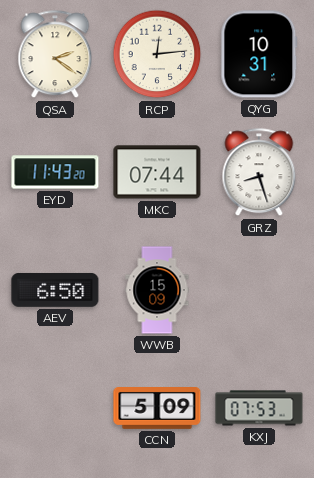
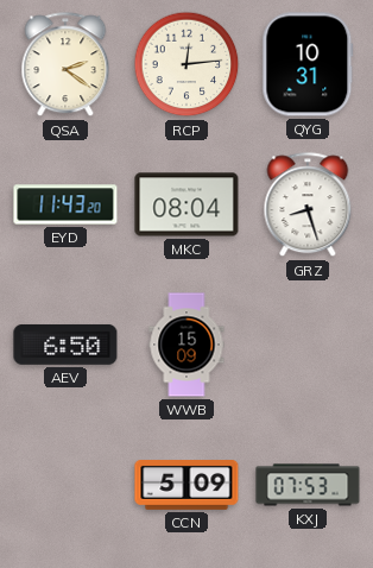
MKC: 07:44 -> 08:04 (186, 204)
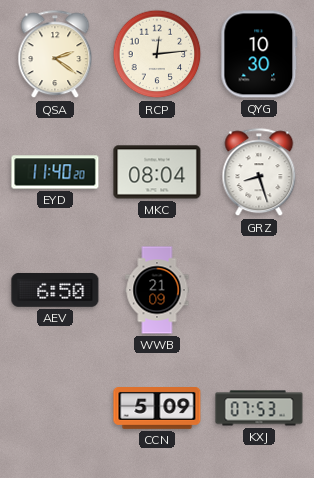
QYG: 10:31 -> 10:30 (259, 54)
EYD: 11:43 -> 11:40 (55, 172)
WWB: 15:09 -> 21:09 (157, 290)
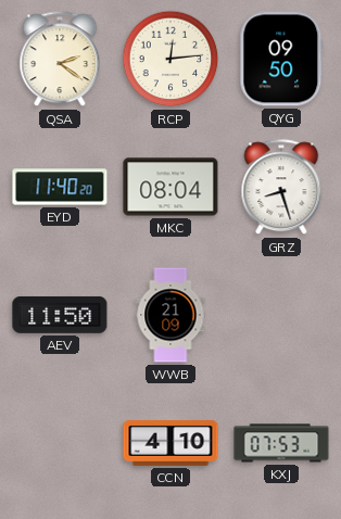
QYG: 10:30 -> 09:50 (281, 59)
AEV: 6:50 -> 11:50 (60, 315)
CCN: 5:09 -> 4:10 (171, 444)
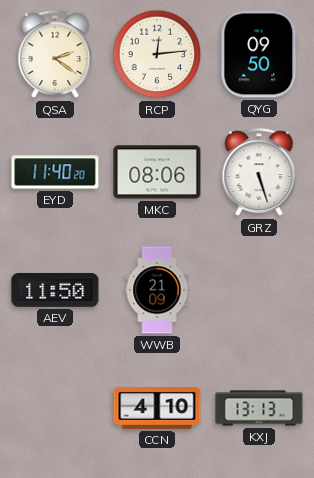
MKC: 08:04 -> 08:06 (157, 172)
GRZ: 8:27 -> 5:27 (259, 173)
KXJ: 07:53 -> 13:13 (259, 408)
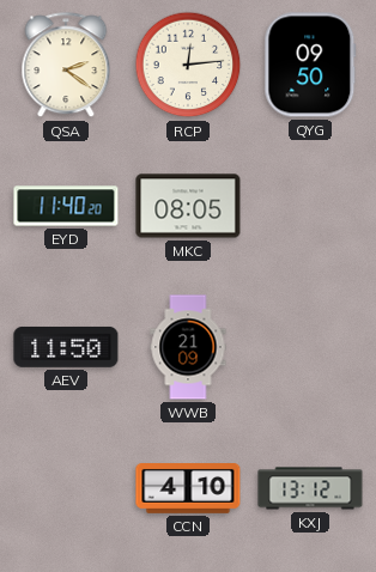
MKC: 08:06 -> 08:05 (188, 206)
GRZ: 5:27 -> none (259, 173)
KXJ: 13:13 -> 13:12 (310, 488)
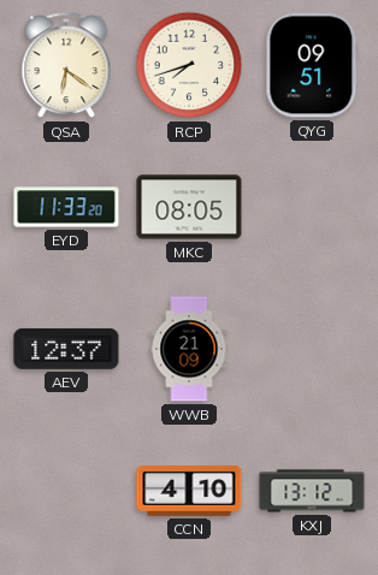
QSA: 2:21 -> 6:21 (66, 66)
RCP: 12:14 -> 7:42 (189, 65)
QYG: 09:50 -> 09:51 (312, 65)
EYD: 11:40 -> 11:33 (66, 207)
AEV: 11:50 -> 12:37 (66, 349)
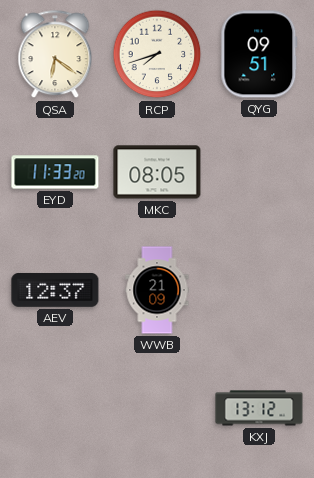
CCN: 4:10 -> none (189, 492)
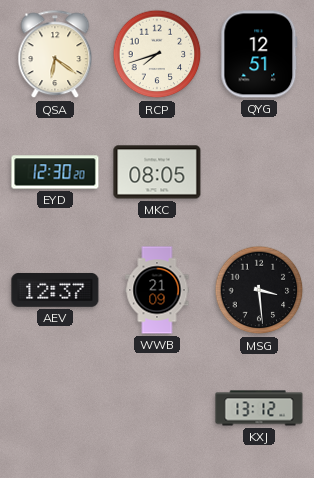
QYG: 09:51 -> 12:51 (259, 54)
EYD: 11:33 -> 12:30 (55, 172)
MSG: none -> 3:29 (259, 290)
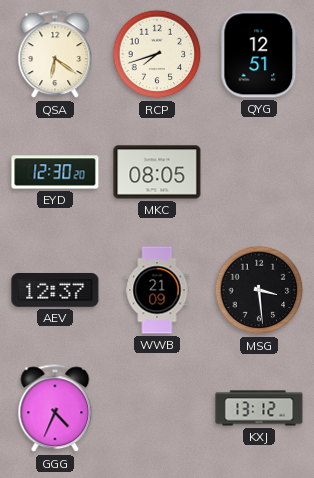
GGG: none -> 4:34 (55, 409)
